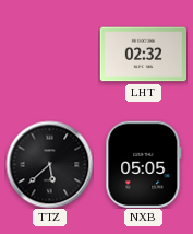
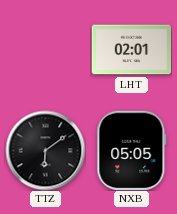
LHT: 02:32 -> 02:01 (131, 50)
TTZ: 5:38 -> 6:09 (45, 150)
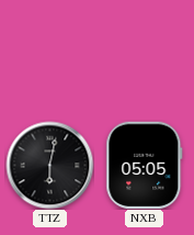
LHT: 02:01 -> none (131, 50)
TTZ: 6:09 -> 6:02 (49, 165)
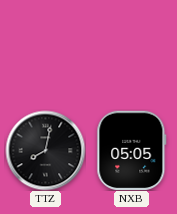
TTZ: 6:02 -> 8:02 (45, 150)
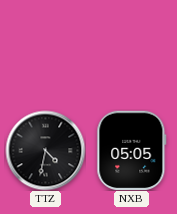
TTZ: 8:02 -> 4:32 (45, 150)
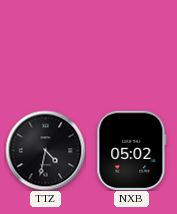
NXB: 05:05 -> 05:02 (132, 150)
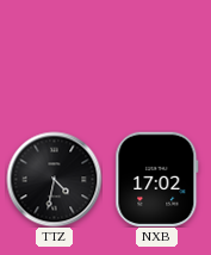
NXB: 05:02 -> 17:02 (157, 179)
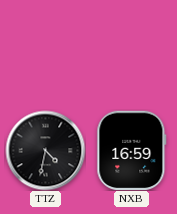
NXB: 17:02 -> 16:59 (132, 150)
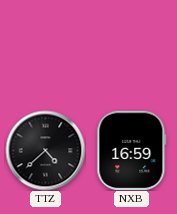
TTZ: 4:32 -> 4:38 (45, 150)
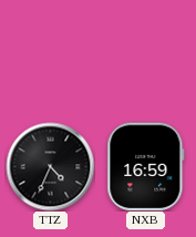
TTZ: 4:38 -> 4:34 (50, 166)
